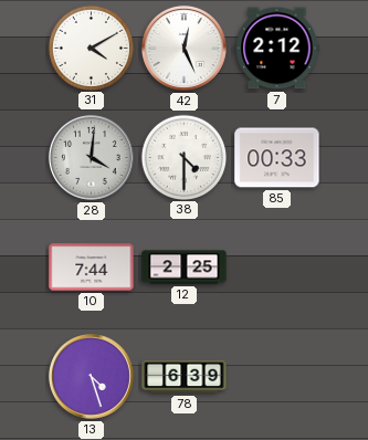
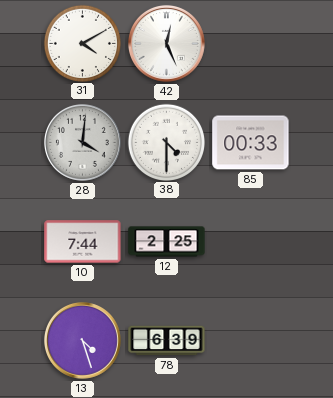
7: 2:12 -> none (277, 49)
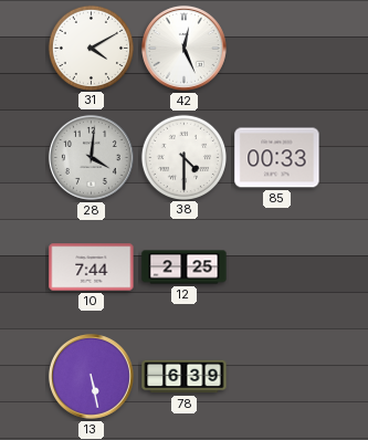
13: 4:27 -> 5:28 (91, 376)
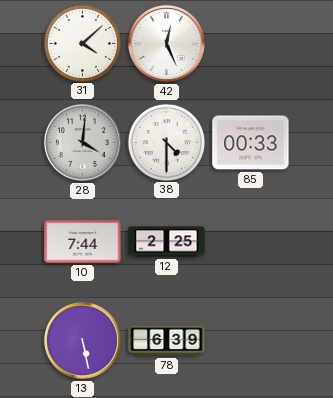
31: 4:10 -> 4:08 (82, 43)
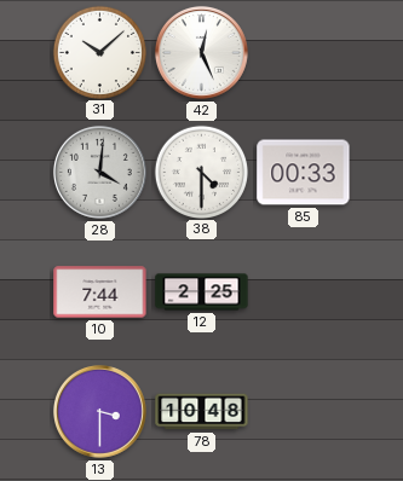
31: 4:08 -> 10:08 (99, 52)
13: 5:28 -> 3:30 (99, 411)
78: 6:39 -> 10:48 (202, 412)
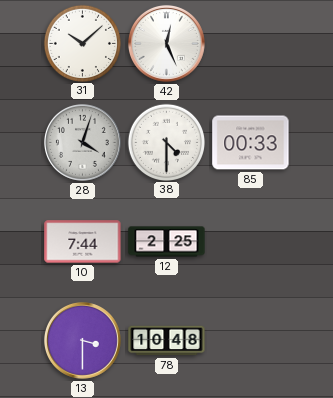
28: 4:01 -> 4:03 (82, 142)
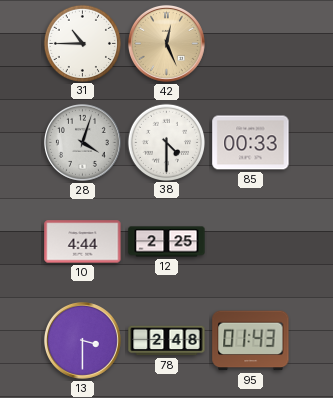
31: 10:08 -> 10:45 (82, 43)
42 dial: white -> champagne (166, 43)
10: 7:44 -> 4:44 (83, 242)
78: 10:48 -> 2:48 (167, 341)
95: none -> 01:43 (251, 341)
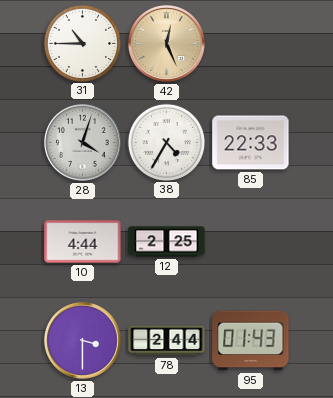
38: 4:30 -> 4:35 (166, 142)
85: 00:33 -> 22:33 (251, 143)
78: 2:48 -> 2:44 (167, 341)
